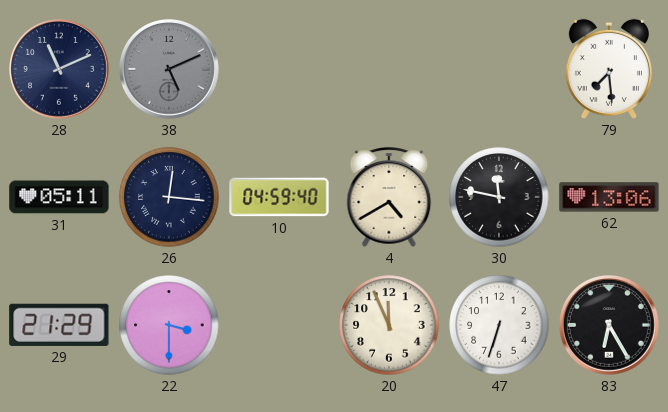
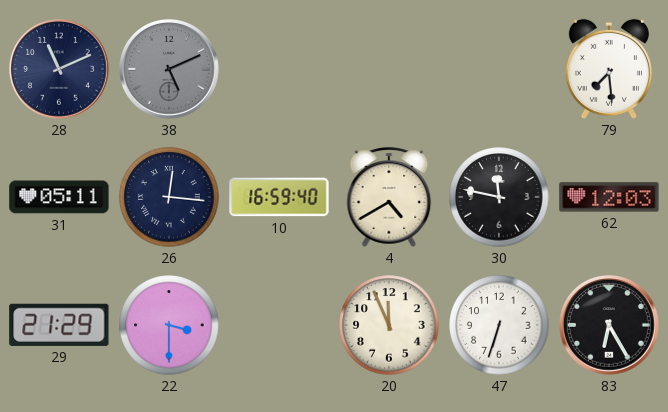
10: 04:59 -> 16:59 (279, 197)
62: 13:06 -> 12:03 (609, 197)
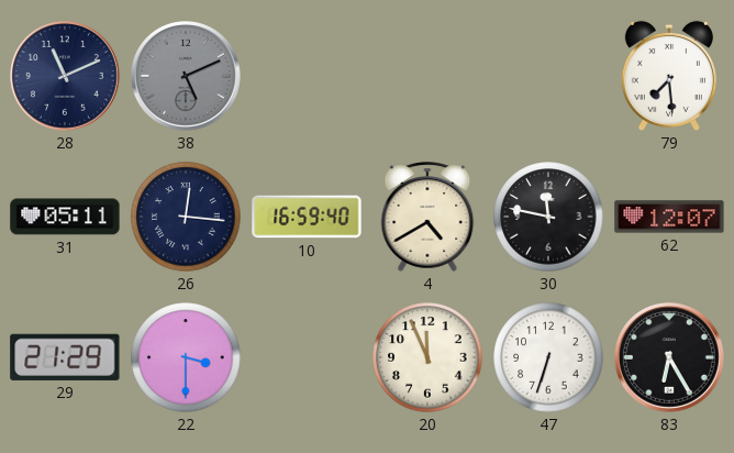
62: 12:03 -> 12:07 (669, 217)
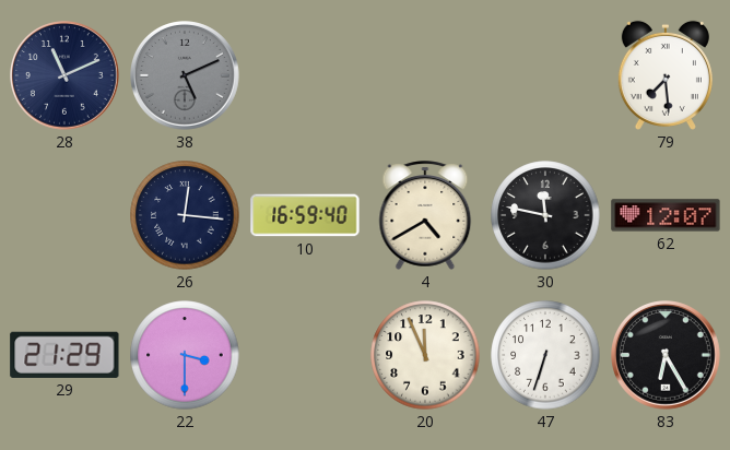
31: 05:11 -> none (65, 217)
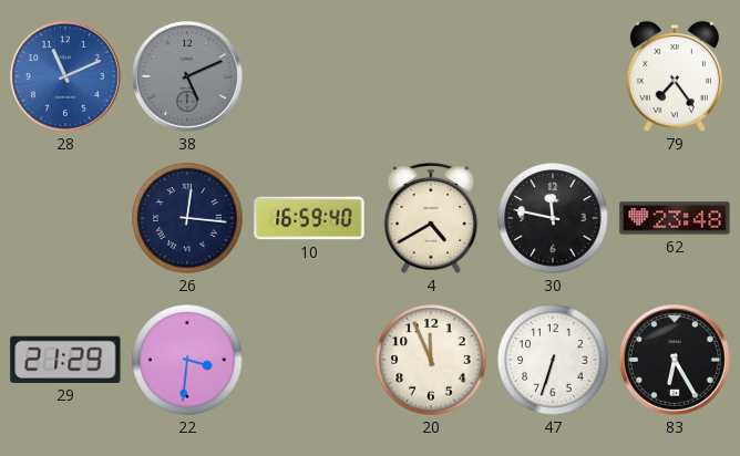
28 dial: navy -> blue (66, 77)
79: 7:29 -> 7:24 (675, 76)
62: 12:07 -> 23:48 (675, 218)
22: 3:30 -> 3:31 (187, 360)
